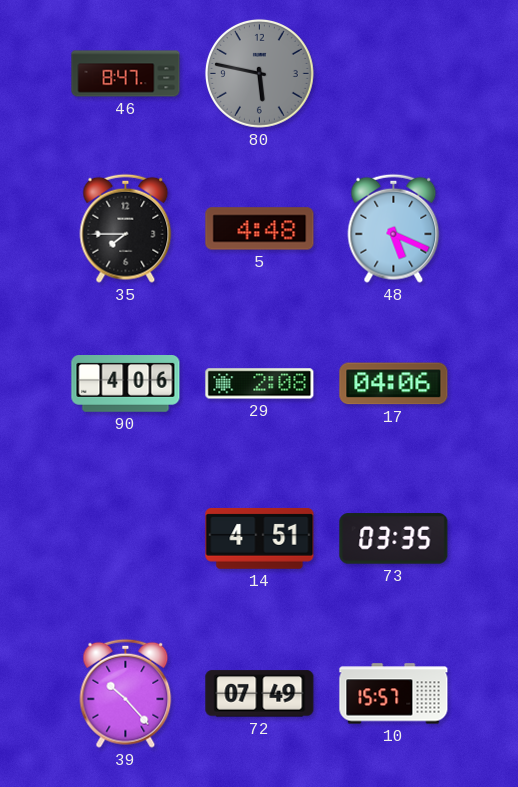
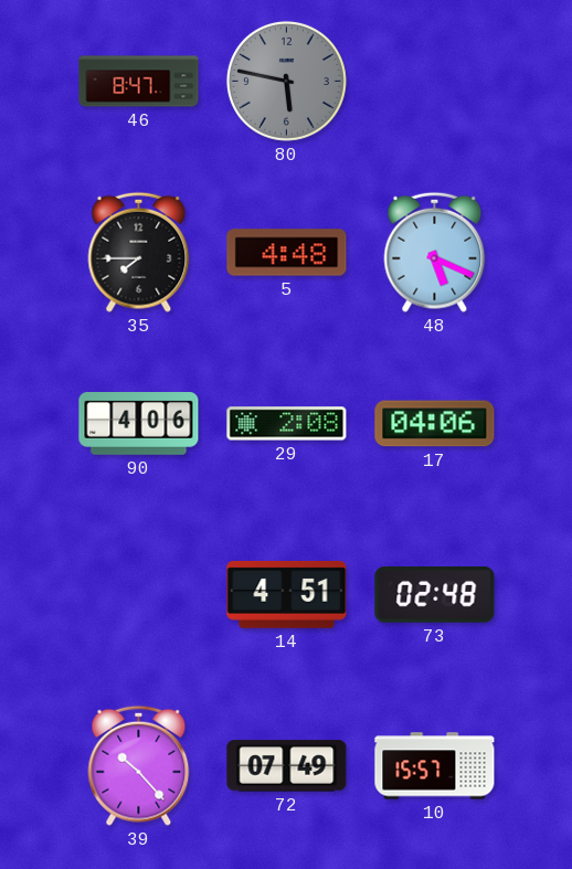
73: 03:35 -> 02:48 (435, 595)
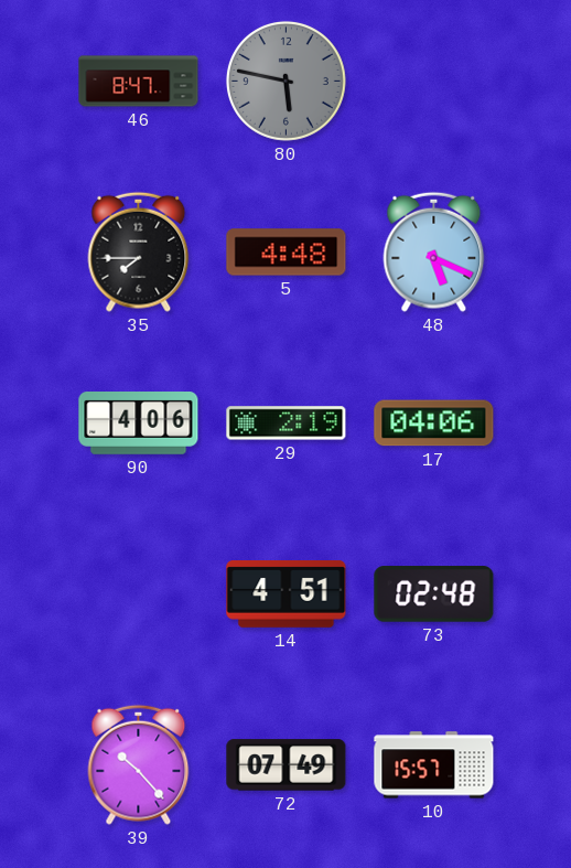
29: 2:08 -> 2:19 (287, 424)
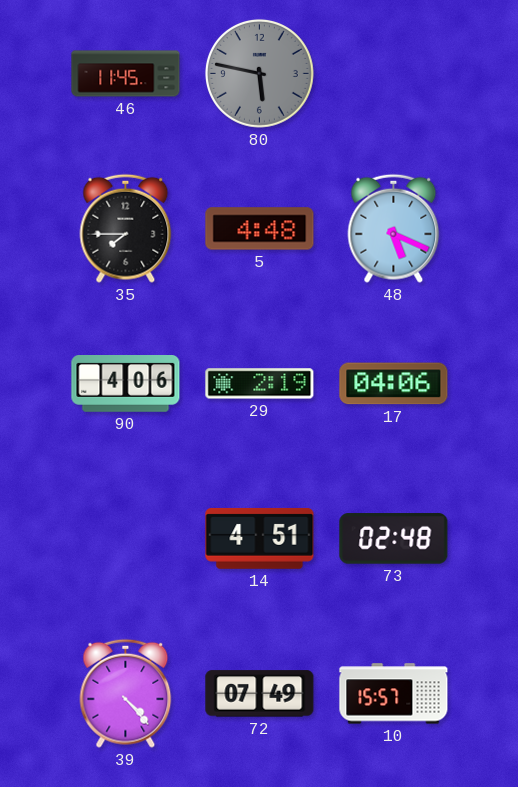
46: 8:47 -> 11:45 (126, 74)
39: 10:23 -> 4:23 (126, 693)
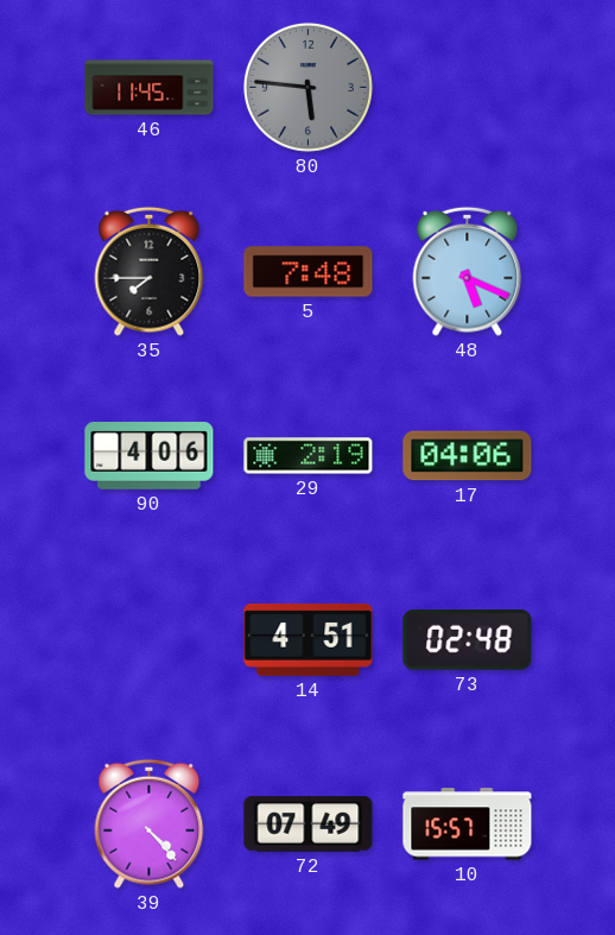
80: 5:47 -> 5:46 (307, 87)
5: 4:48 -> 7:48 (309, 272)
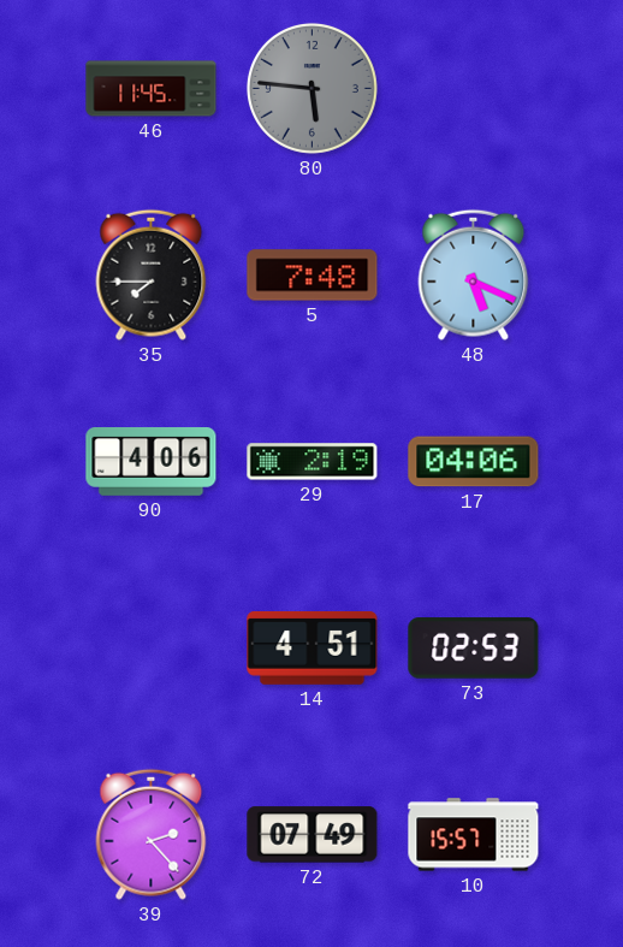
73: 02:48 -> 02:53 (474, 649)
39: 4:23 -> 2:23 (152, 834)
